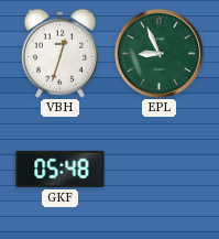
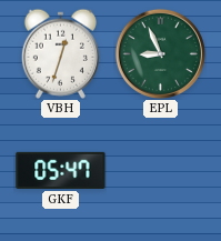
GKF: 05:48 -> 05:47 (61, 170)
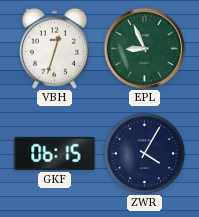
GKF: 05:47 -> 06:15 (55, 153)
ZWR: none -> 4:05 (144, 153)
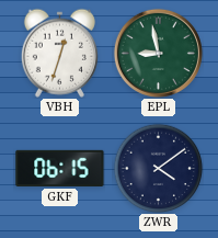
EPL: 8:56 -> 8:58 (158, 53)
ZWR: 4:05 -> 4:09 (158, 168)
